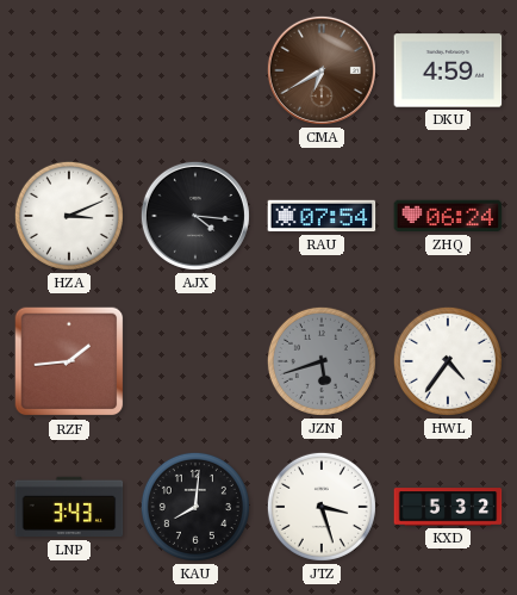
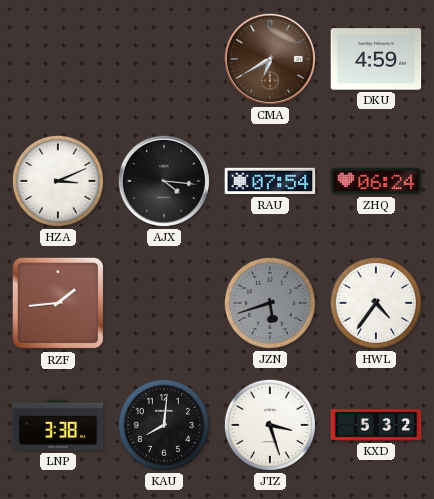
LNP: 3:43 -> 3:38 (58, 425)
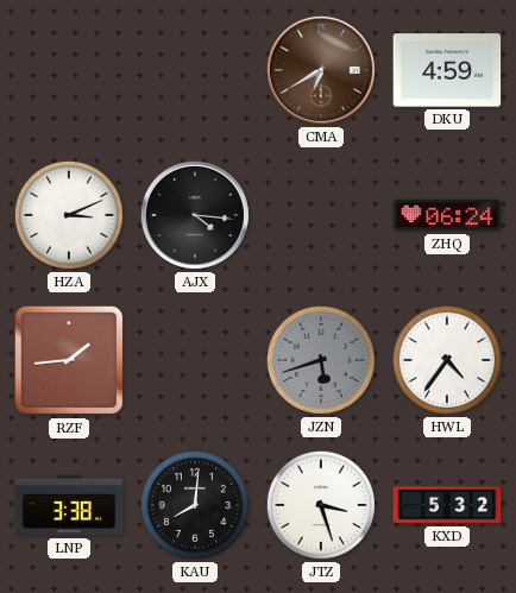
RAU: 07:54 -> none (270, 181)
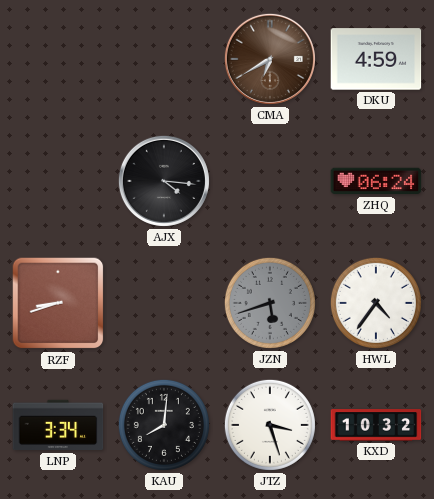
HZA: 3:11 -> none (69, 215)
RZF: 1:44 -> 8:42 (58, 303)
LNP: 3:38 -> 3:34 (58, 425)
KXD: 5:32 -> 10:32 (376, 425)
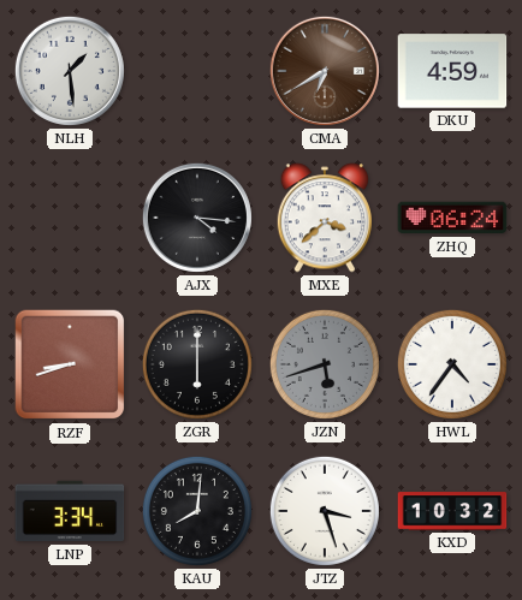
NLH: none -> 1:29 (70, 71)
MXE: none -> 3:38 (325, 218)
ZGR: none -> 6:00 (197, 364)
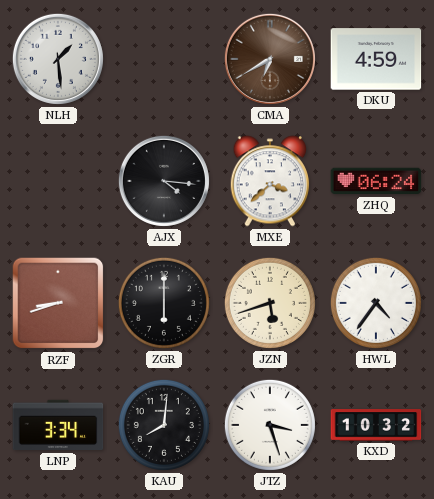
JZN dial: grey -> cream (270, 303)
